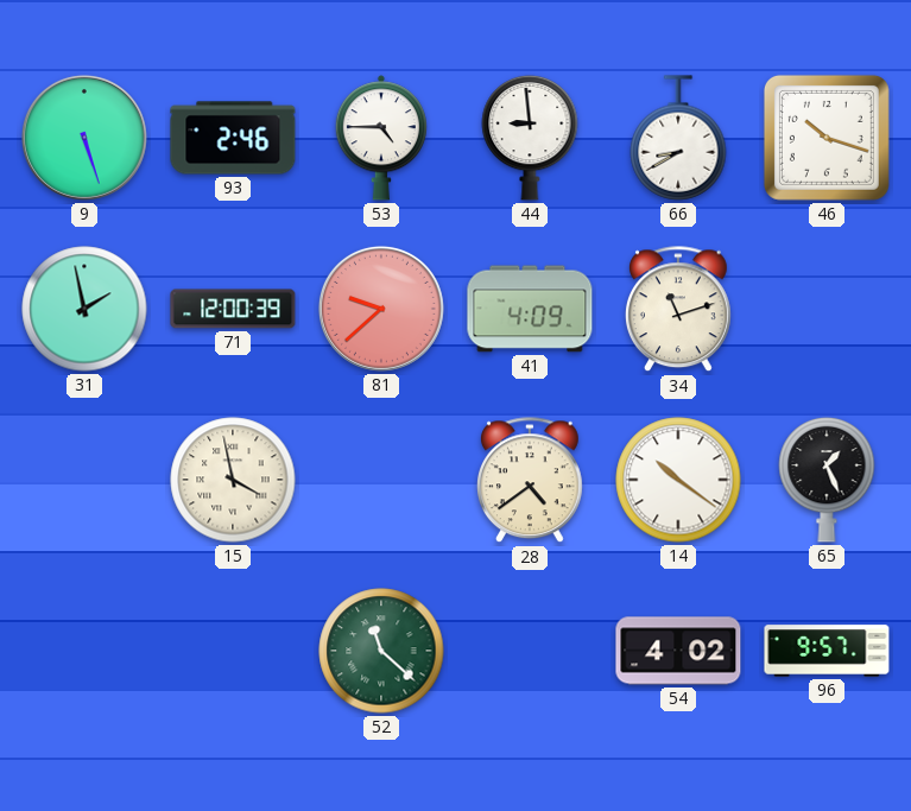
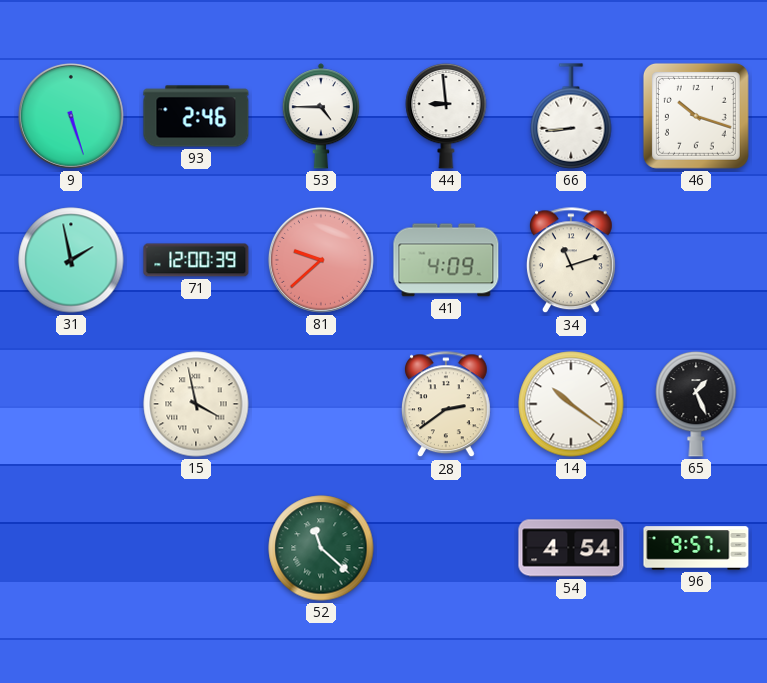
66: 8:40 -> 8:44 (571, 116)
28: 4:39 -> 2:39 (446, 405)
54: 4:02 -> 4:54 (571, 548)
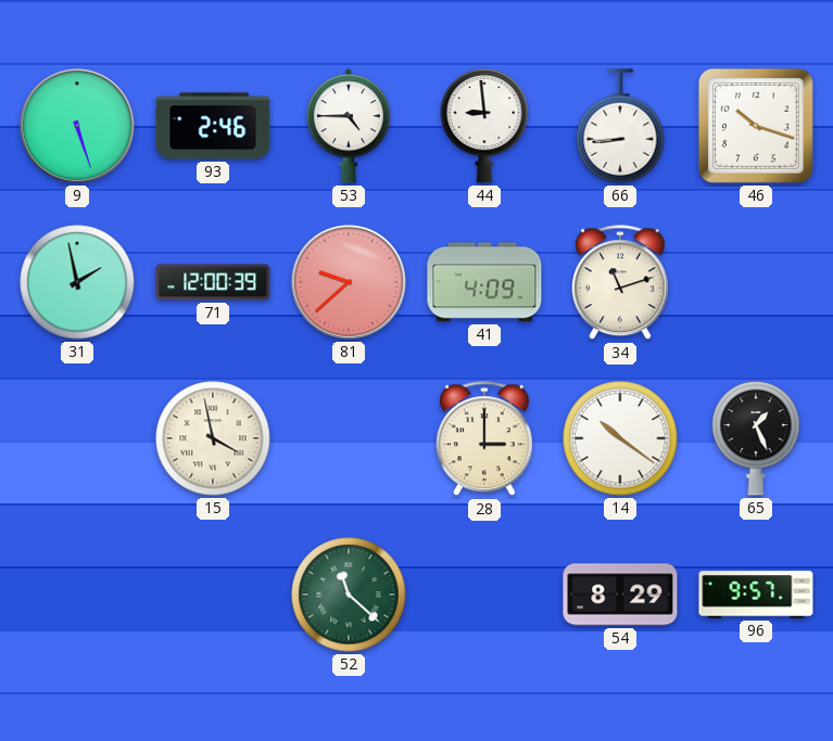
28: 2:39 -> 3:00 (484, 439)
54: 4:54 -> 8:29 (620, 595)
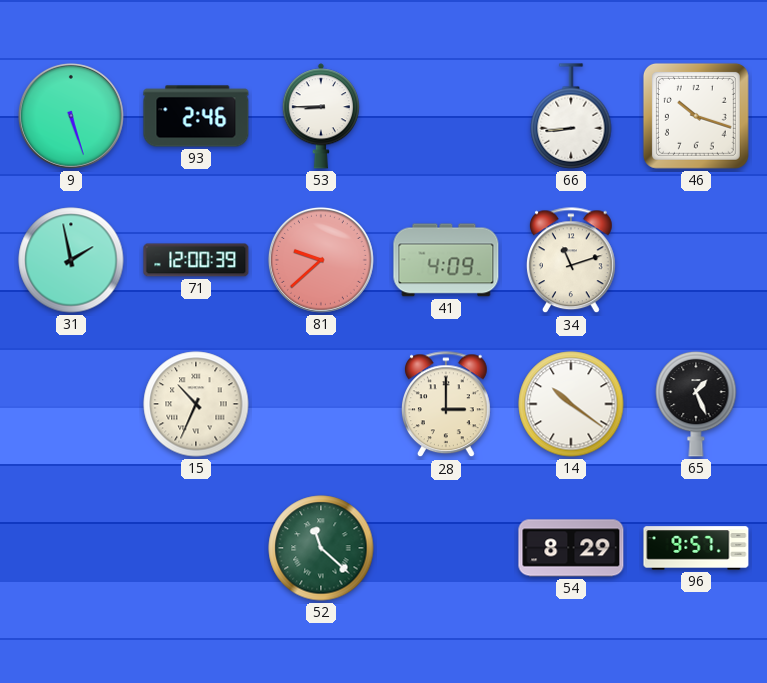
53: 4:45 -> 8:45 (321, 116)
44: 8:59 -> none (484, 126)
15: 3:58 -> 10:34 (196, 404)
